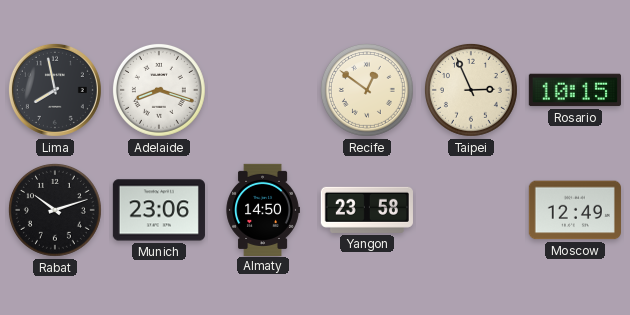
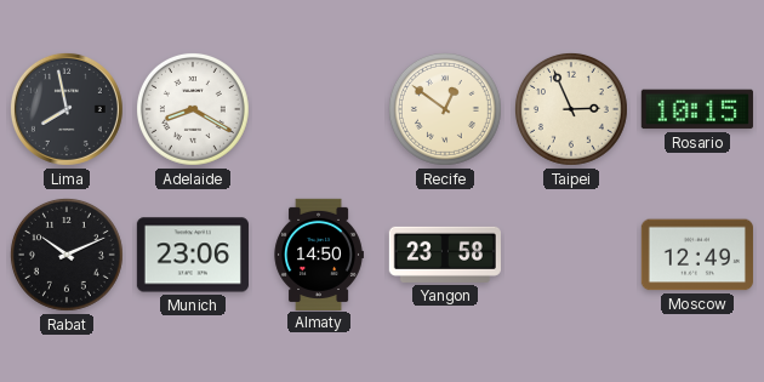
Adelaide: 8:18 -> 8:20 (193, 109)
Rabat: 10:12 -> 10:11 (67, 255)
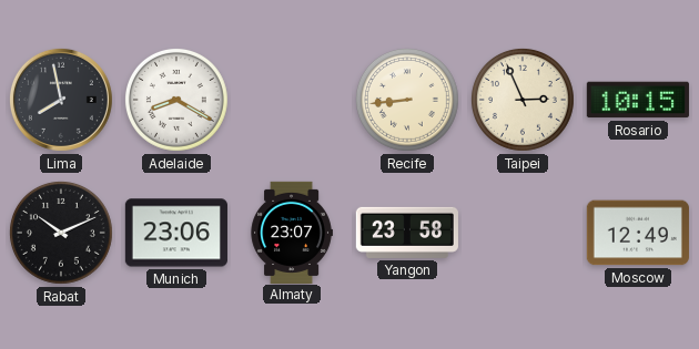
Recife: 12:51 -> 8:44 (407, 100)
Almaty: 14:50 -> 23:07 (292, 232)
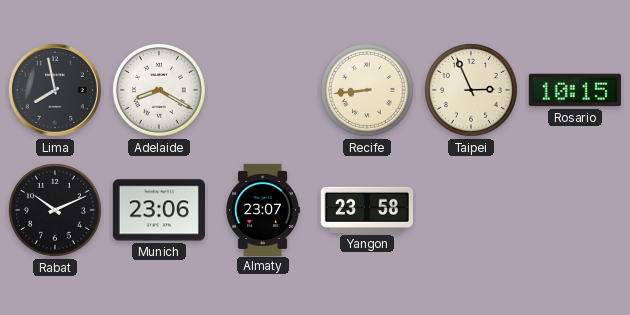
Moscow: 12:49 -> none (638, 233)
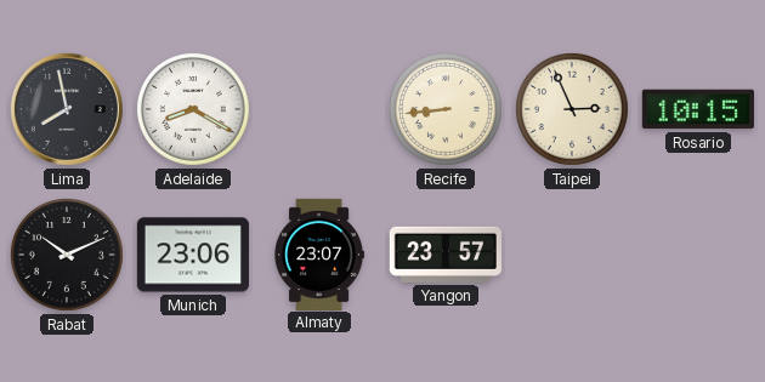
Yangon: 23:58 -> 23:57 (446, 255)
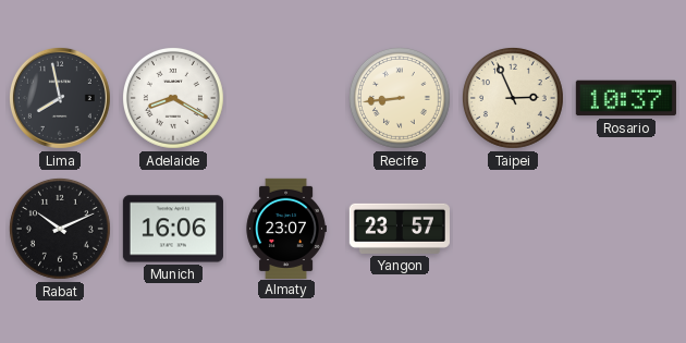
Rosario: 10:15 -> 10:37 (626, 98)
Munich: 23:06 -> 16:06 (173, 229)
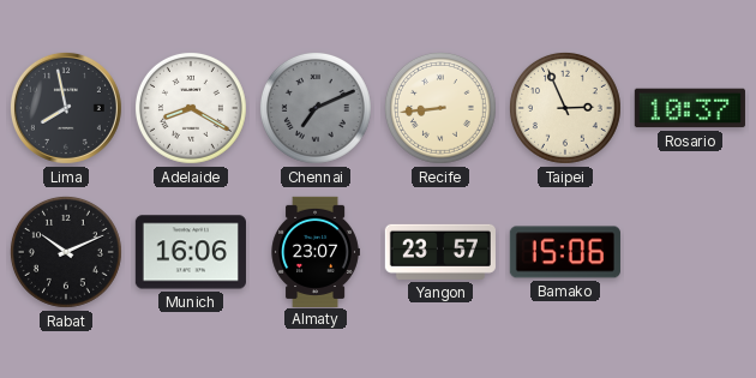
Chennai: none -> 7:11 (316, 108)
Bamako: none -> 15:06 (565, 252)
